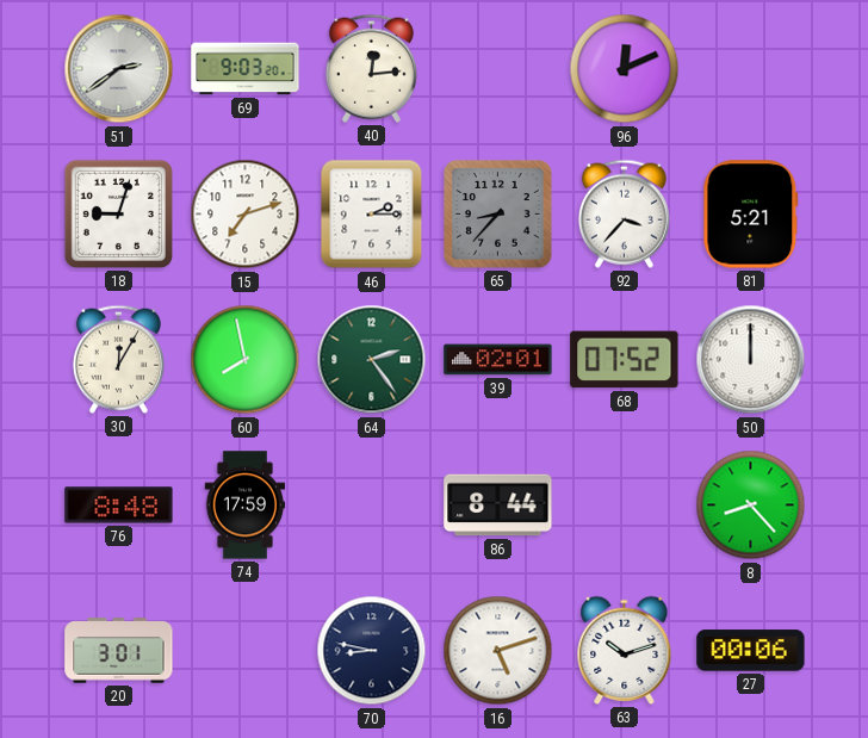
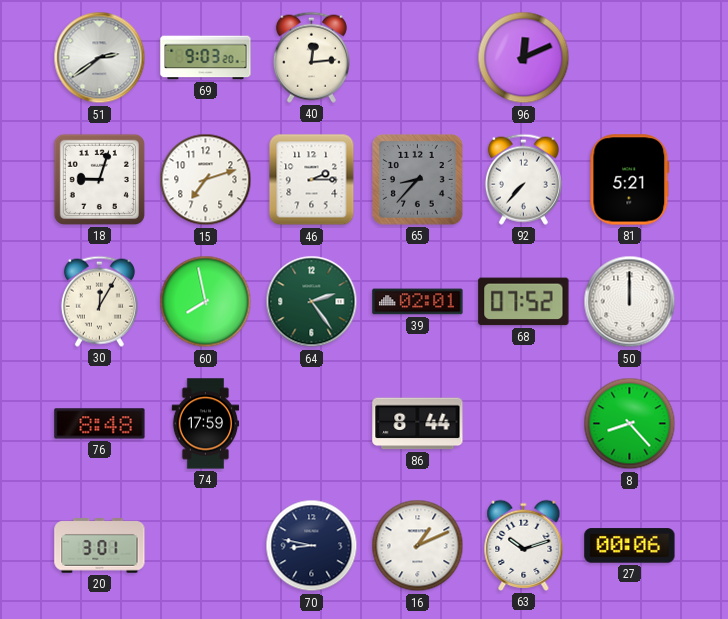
92: 3:37 -> 7:37 (523, 179)
16: 5:12 -> 1:11 (418, 546)
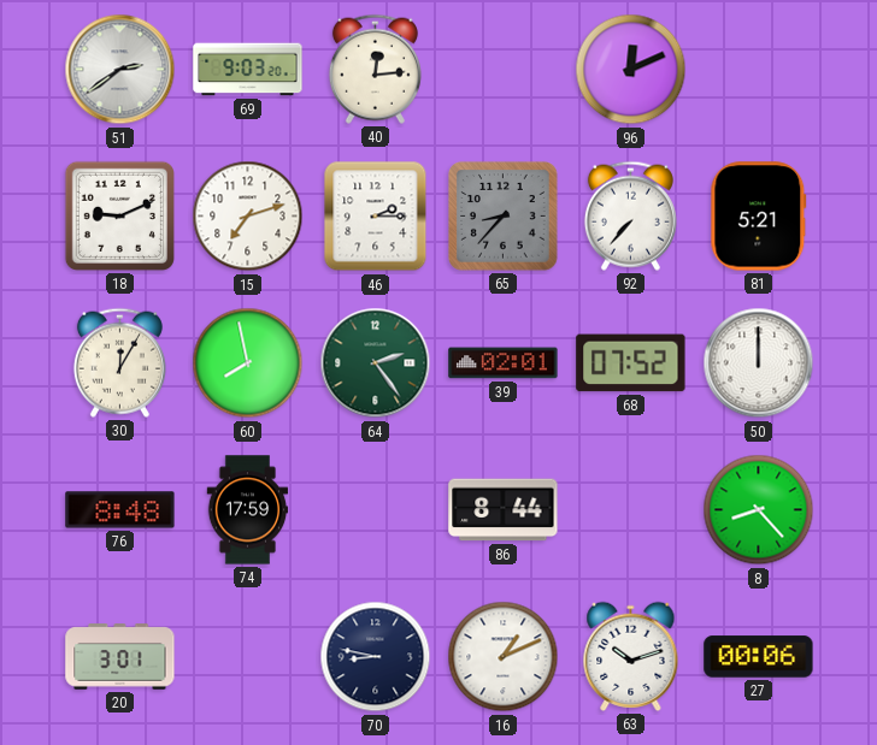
18: 9:03 -> 9:11 (119, 215)
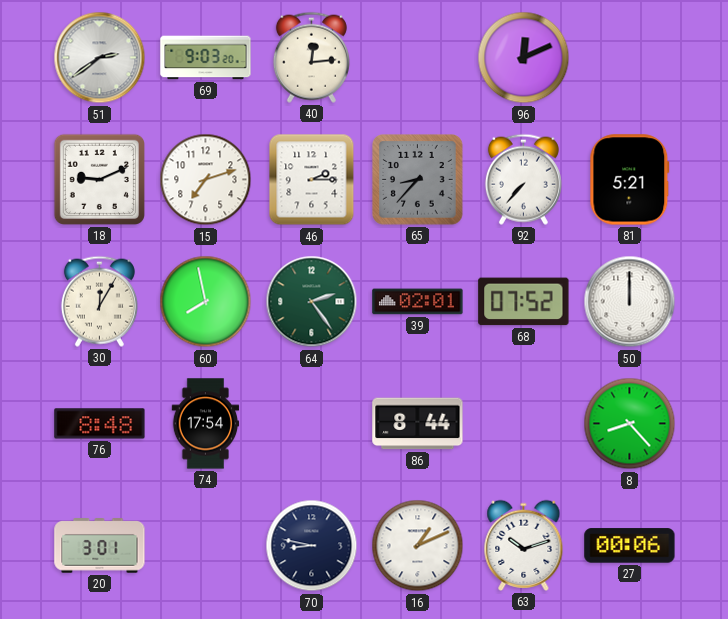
74: 17:59 -> 17:54 (206, 424)
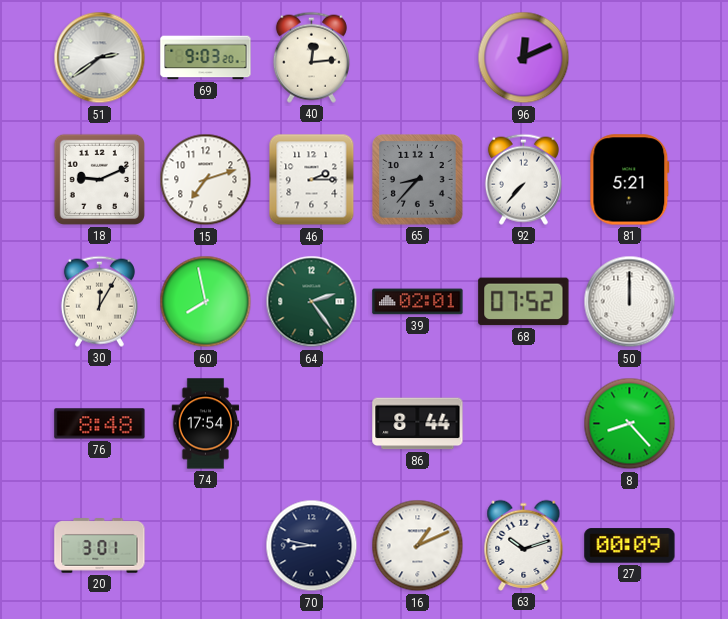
27: 00:06 -> 00:09 (630, 546)
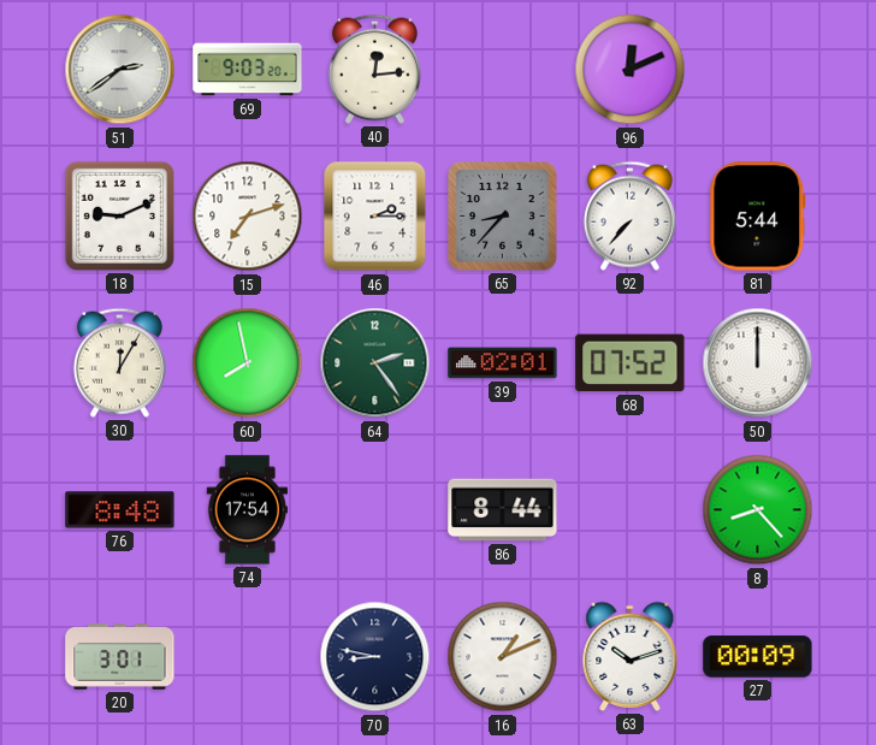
81: 5:21 -> 5:44 (758, 217)
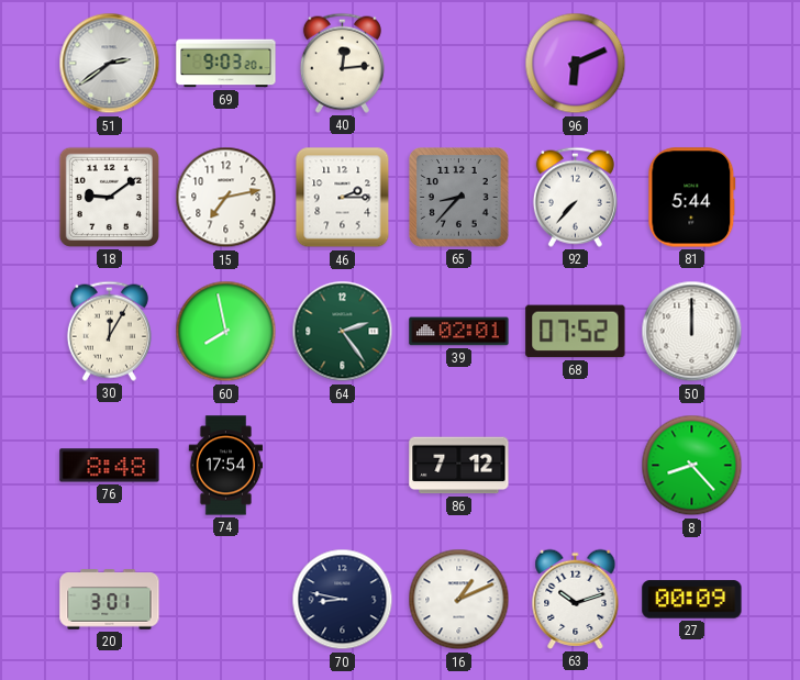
96: 12:11 -> 6:11 (576, 64)
18: 9:11 -> 9:09 (109, 197)
15: 7:12 -> 7:13 (226, 198)
86: 8:44 -> 7:12 (459, 466)
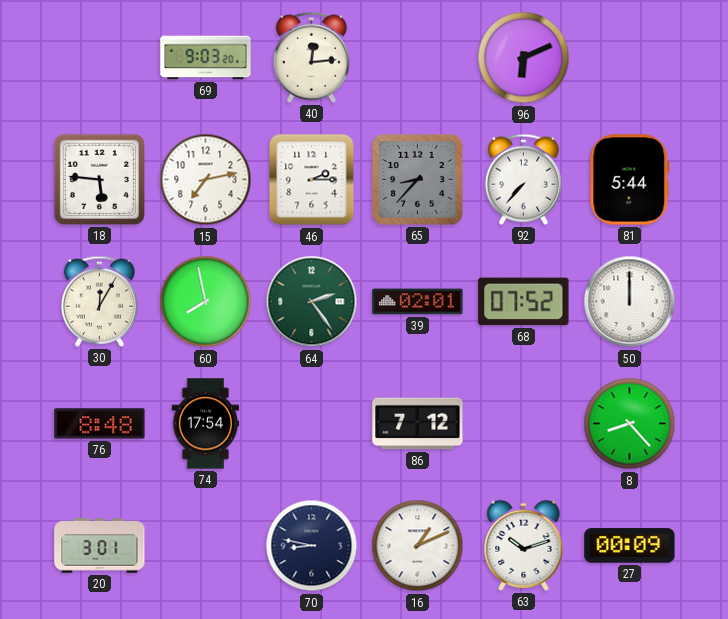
51: 2:39 -> none (110, 64)
18: 9:09 -> 5:46 (99, 179)
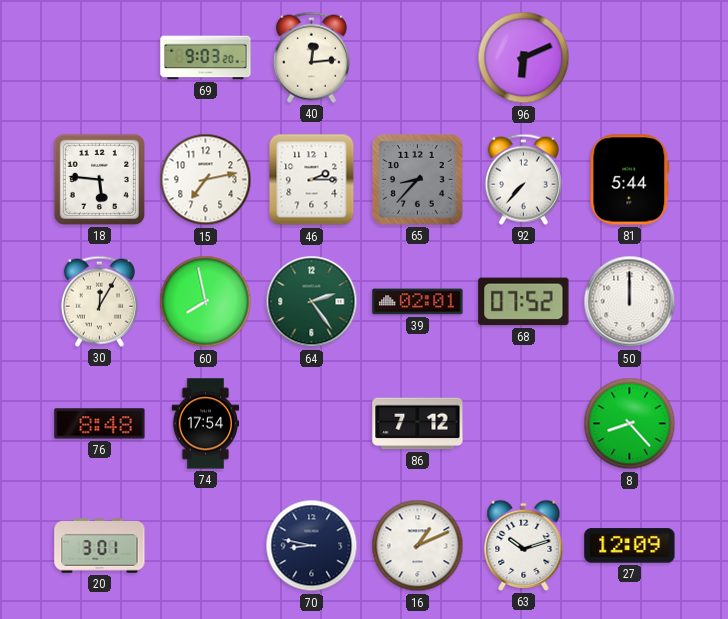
27: 00:09 -> 12:09 (630, 546)
